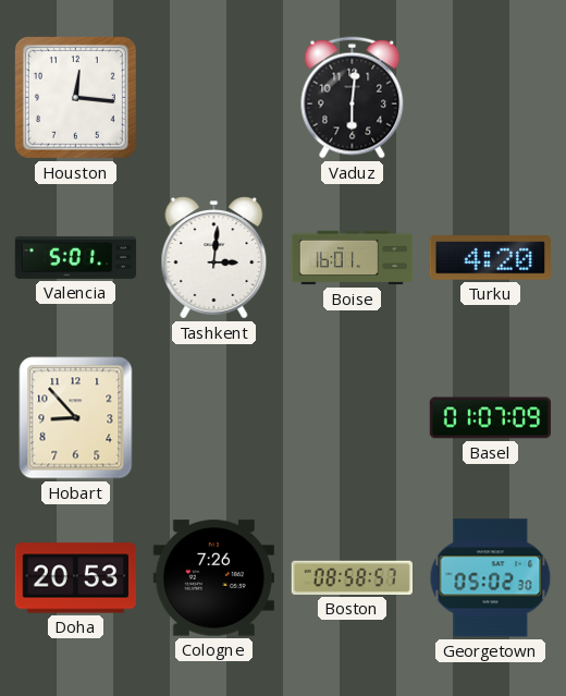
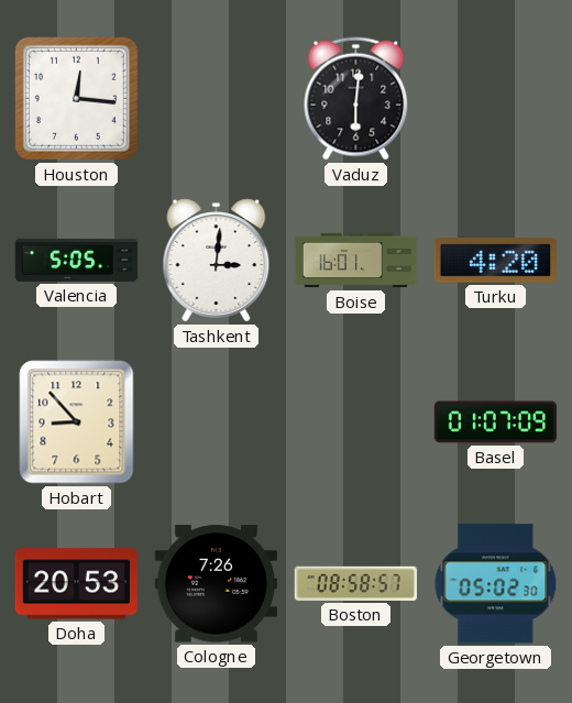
Valencia: 5:01 -> 5:05 (77, 260)
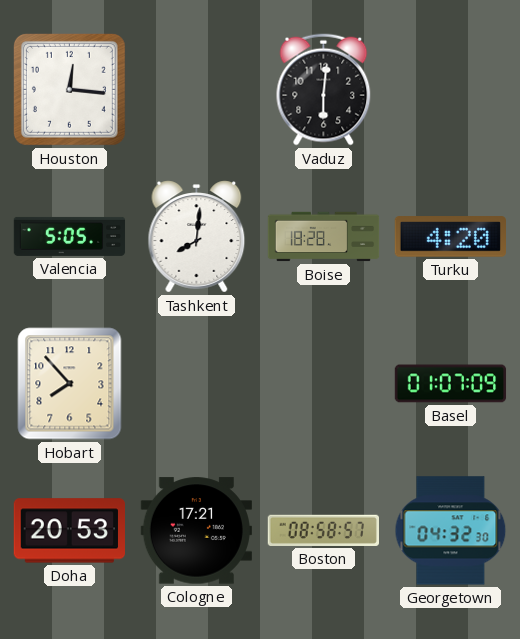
Tashkent: 3:01 -> 8:01 (197, 237)
Boise: 16:01 -> 18:28 (324, 237)
Hobart: 8:53 -> 7:53 (70, 384)
Cologne: 7:26 -> 17:21 (196, 531)
Georgetown: 05:02 -> 04:32 (451, 531)
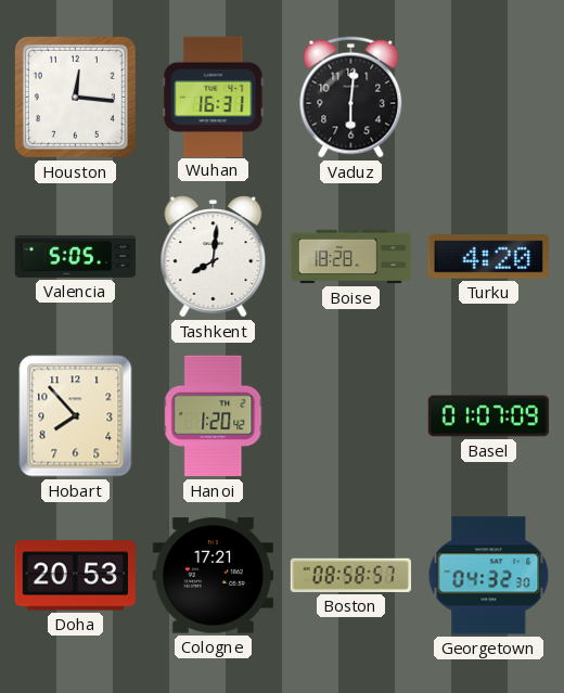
Wuhan: none -> 16:31 (214, 97)
Hanoi: none -> 1:20 (214, 416)
